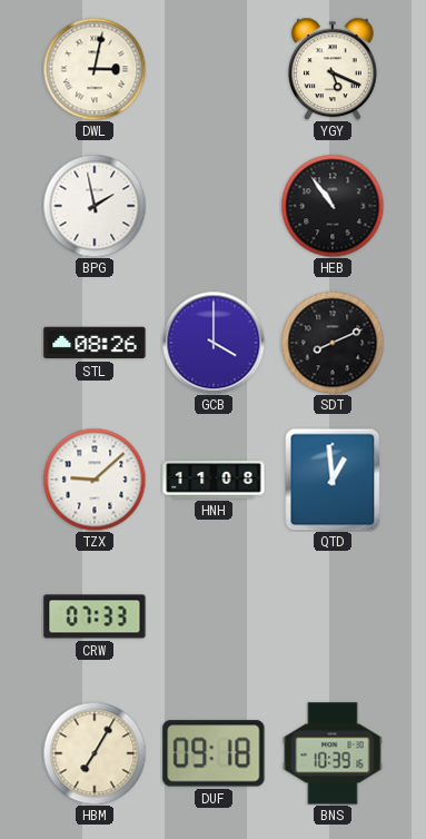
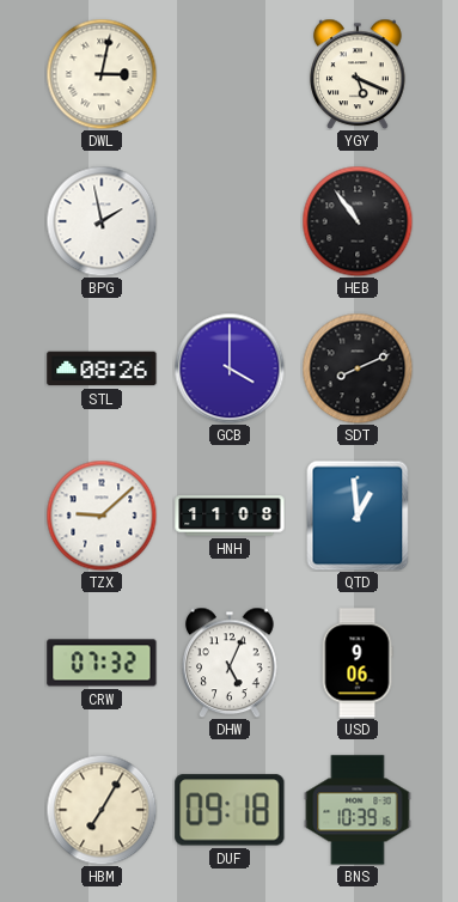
CRW: 07:33 -> 07:32 (102, 663)
DHW: none -> 5:04 (230, 663)
USD: none -> 9:06 (358, 663)
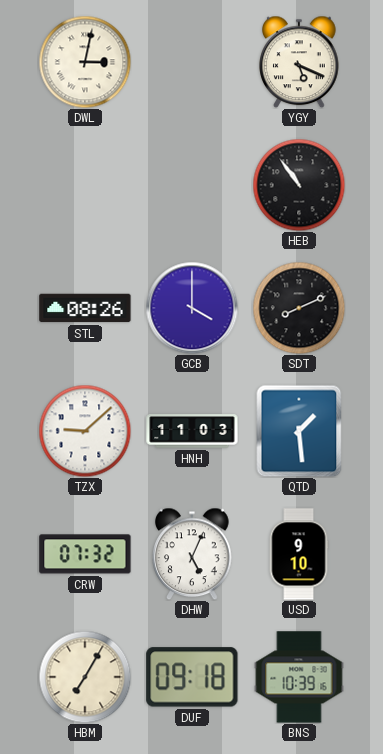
BPG: 1:58 -> none (102, 221)
HNH: 11:08 -> 11:03 (192, 431)
QTD: 12:59 -> 1:29 (299, 431)
USD: 9:06 -> 9:10 (299, 554)
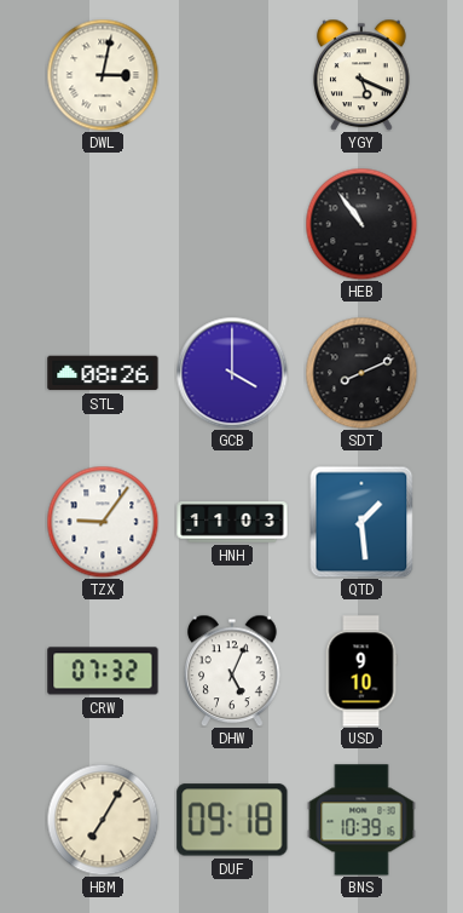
TZX: 9:08 -> 9:06 (103, 522)
